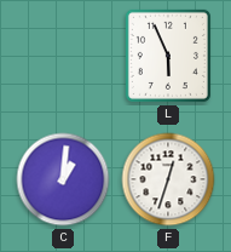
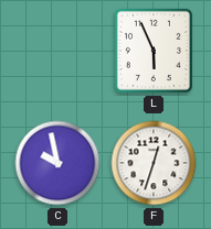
C: 1:01 -> 9:58 (57, 163)
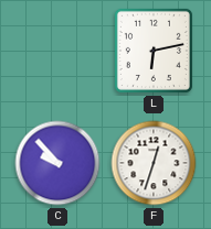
L: 5:56 -> 6:13 (154, 51)
C: 9:58 -> 9:53 (57, 163)
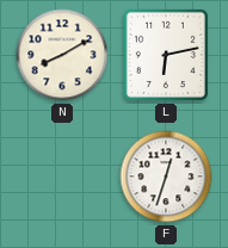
N: none -> 8:10 (62, 55)
C: 9:53 -> none (57, 163)
